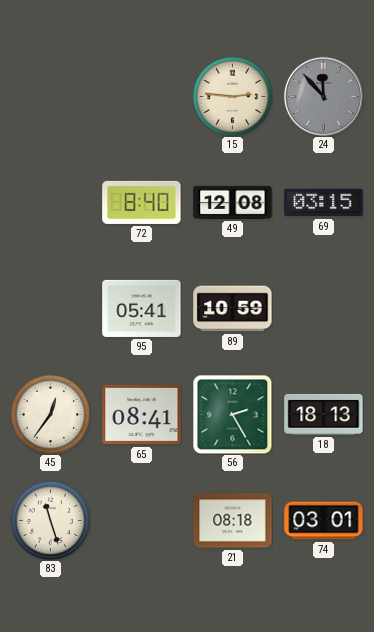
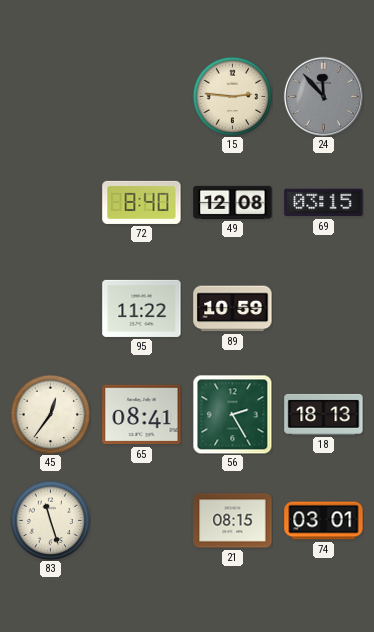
95: 05:41 -> 11:22 (142, 308)
21: 08:18 -> 08:15 (233, 521)
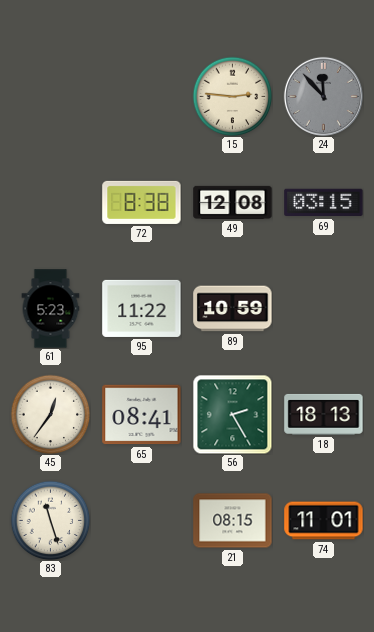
72: 8:40 -> 8:38 (142, 202)
61: none -> 5:23 (51, 309)
74: 03:01 -> 11:01 (324, 521)
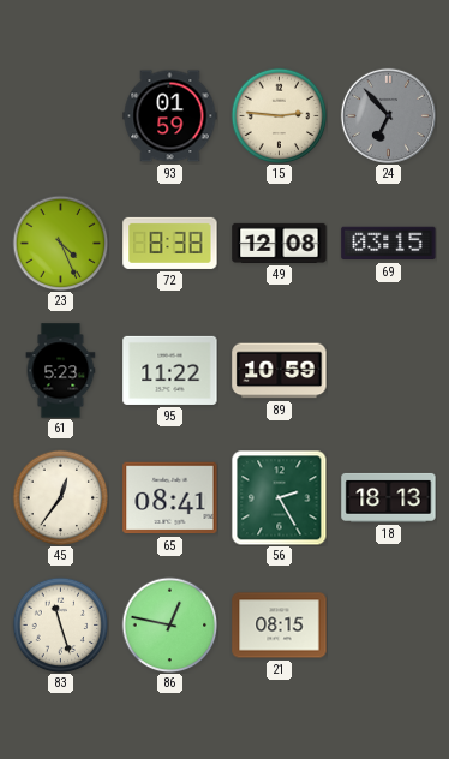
93: none -> 01:59 (170, 116)
24: 11:53 -> 6:53 (388, 115)
23: none -> 4:26 (60, 243)
86: none -> 12:47 (169, 624)
74: 11:01 -> none (324, 521)
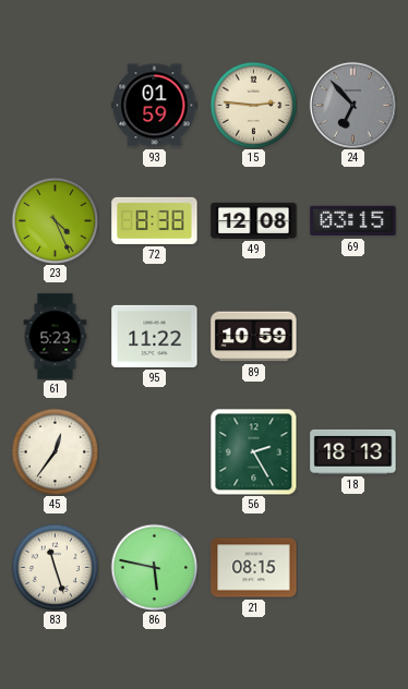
65: 08:41 -> none (170, 498)
86: 12:47 -> 5:47 (154, 567)
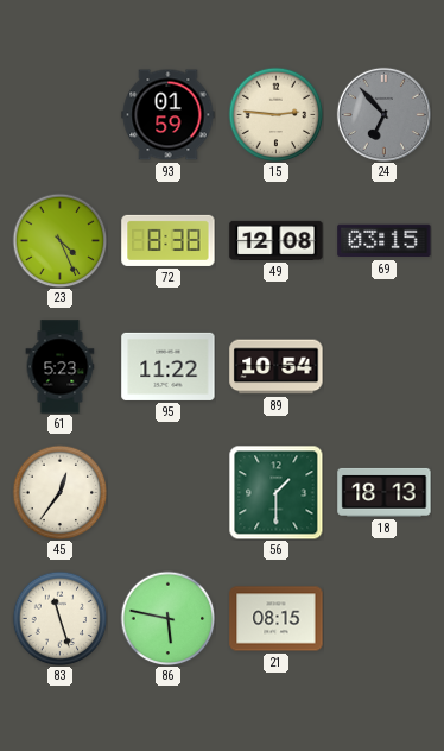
89: 10:59 -> 10:54 (277, 367)
56: 2:25 -> 1:30 (275, 492)
